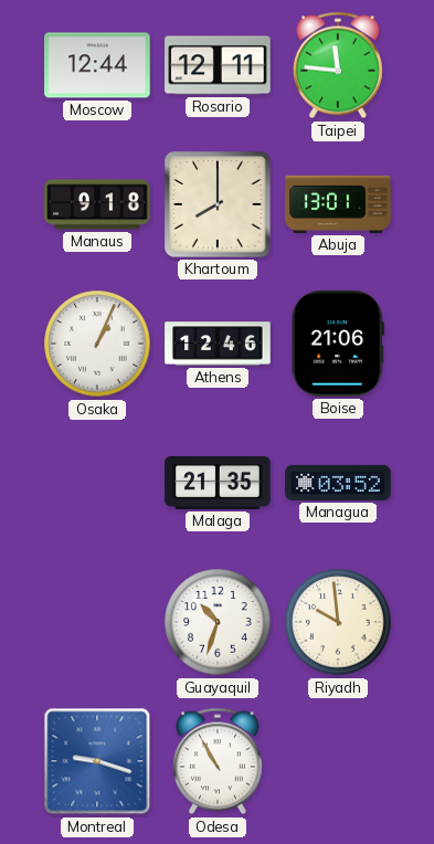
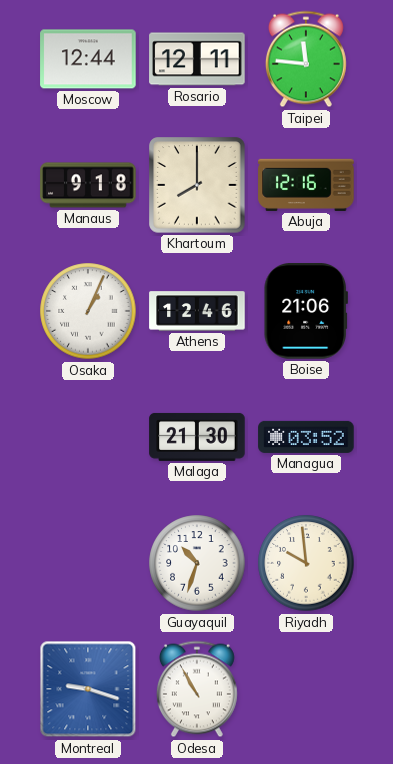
Abuja: 13:01 -> 12:16 (306, 185)
Malaga: 21:35 -> 21:30 (197, 437)
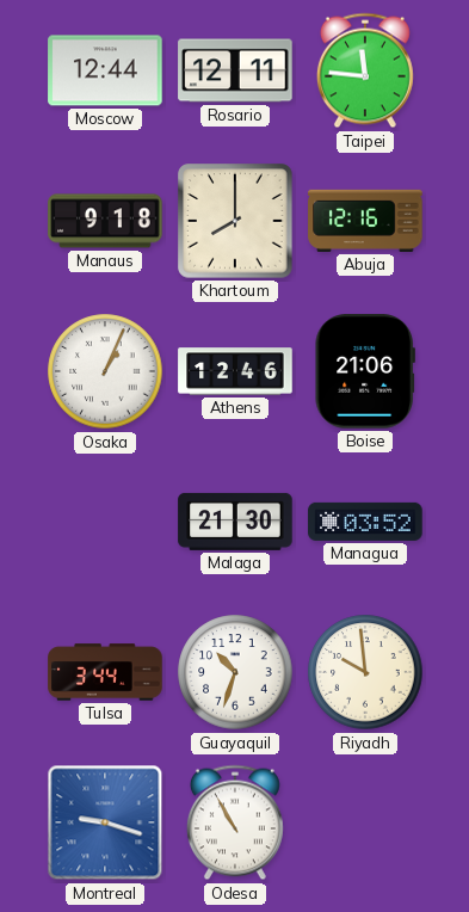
Tulsa: none -> 3:44 (105, 672)
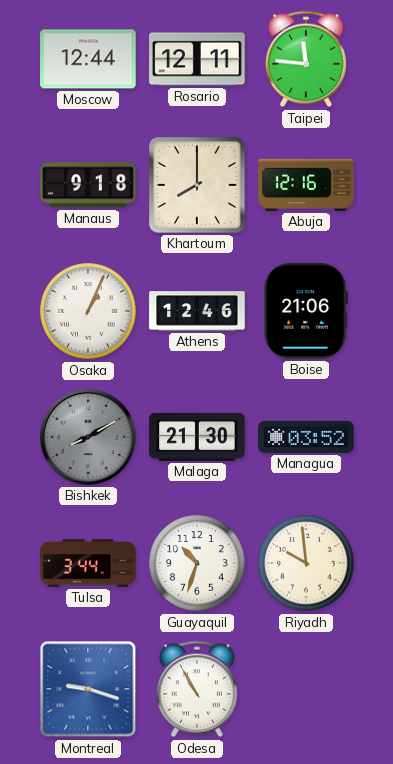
Bishkek: none -> 8:10 (89, 438)
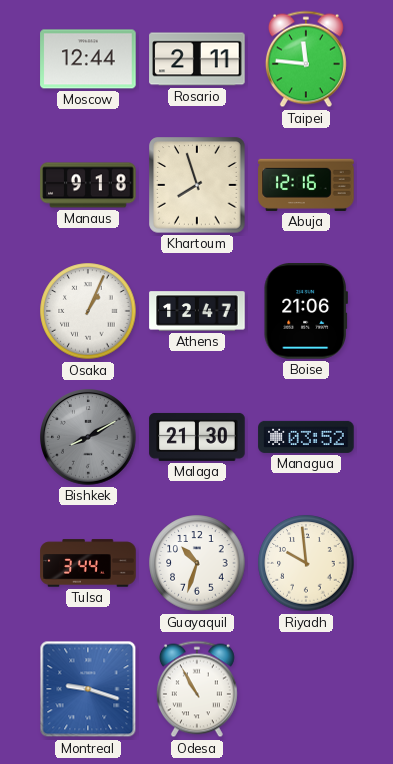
Rosario: 12:11 -> 2:11 (197, 59)
Khartoum: 8:00 -> 7:57 (197, 185)
Athens: 12:46 -> 12:47 (197, 311)
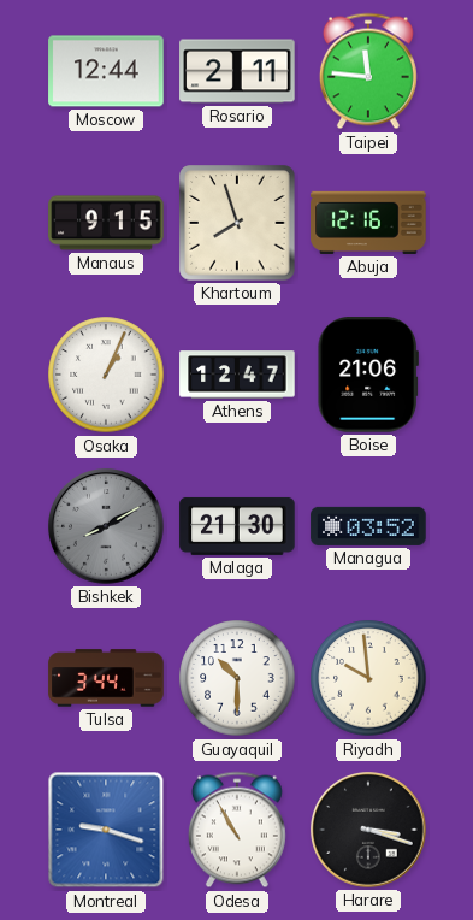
Manaus: 9:18 -> 9:15 (106, 223)
Guayaquil: 10:33 -> 10:30 (237, 678)
Harare: none -> 3:18 (369, 831)
